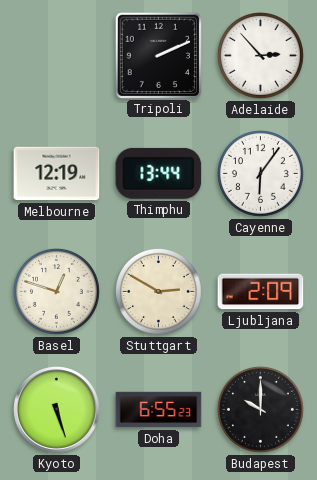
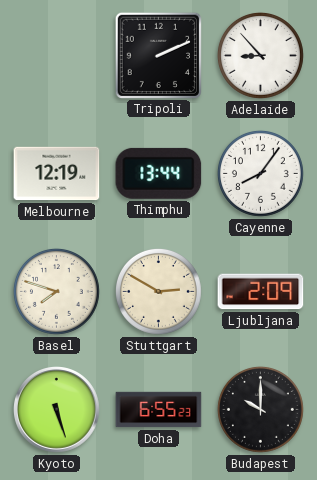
Adelaide: 2:53 -> 8:53 (260, 55)
Cayenne: 6:06 -> 8:06 (260, 173)
Basel: 12:48 -> 7:48 (56, 291)
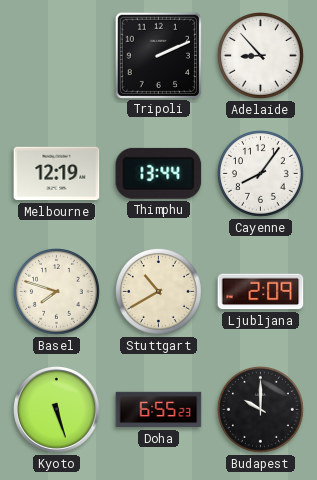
Stuttgart: 2:50 -> 10:40 (158, 291)
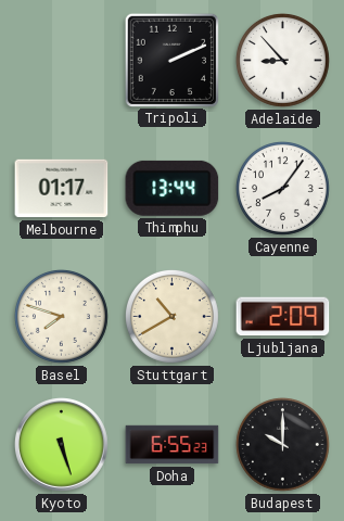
Melbourne: 12:19 -> 01:17 (62, 189)
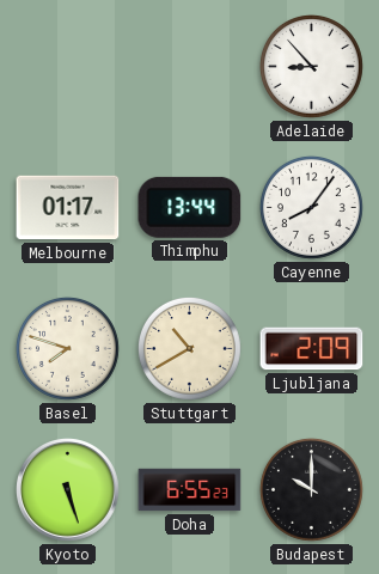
Tripoli: 2:11 -> none (171, 60)
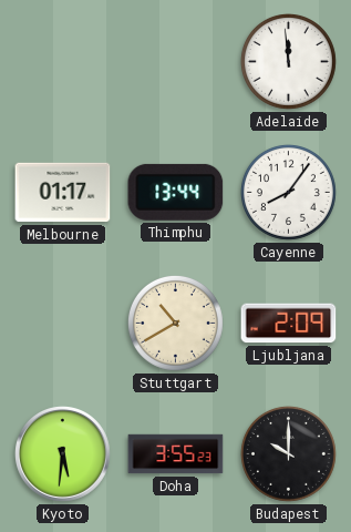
Adelaide: 8:53 -> 11:59 (288, 61)
Basel: 7:48 -> none (67, 348)
Kyoto: 5:27 -> 5:31 (63, 454)
Doha: 6:55 -> 3:55 (176, 454)
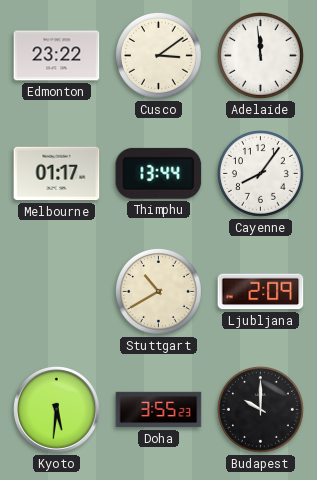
Edmonton: none -> 23:22 (57, 56)
Cusco: none -> 3:09 (158, 55)
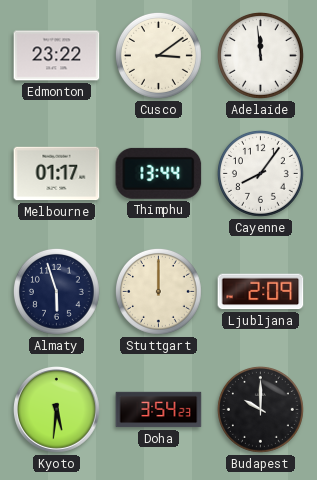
Almaty: none -> 5:57 (56, 291)
Stuttgart: 10:40 -> 12:00 (158, 291)
Doha: 3:55 -> 3:54 (159, 410)
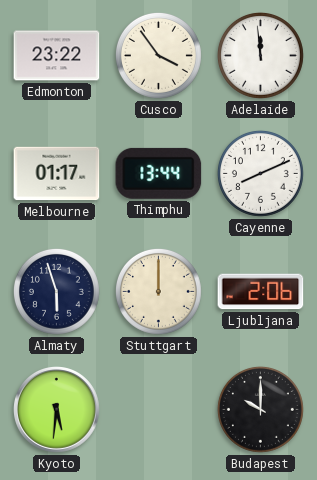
Cusco: 3:09 -> 3:54 (158, 55)
Cayenne: 8:06 -> 8:11 (260, 173)
Ljubljana: 2:09 -> 2:06 (261, 292)
Doha: 3:54 -> none (159, 410)
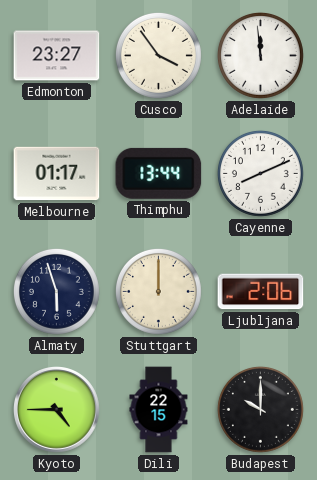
Edmonton: 23:22 -> 23:27 (57, 56)
Kyoto: 5:31 -> 4:45 (57, 410)
Dili: none -> 22:15 (159, 410)
